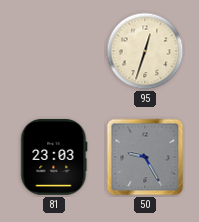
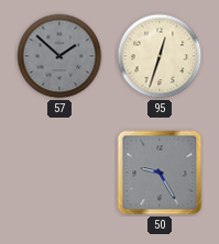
57: none -> 1:52 (59, 56)
81: 23:03 -> none (54, 157)
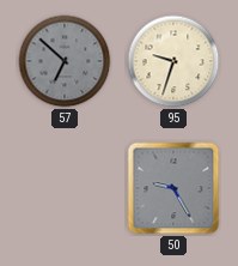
57: 1:52 -> 6:52 (65, 61)
95: 12:33 -> 9:33 (173, 61)
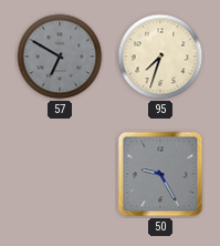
57: 6:52 -> 6:50 (60, 57)
95: 9:33 -> 7:33 (160, 57)
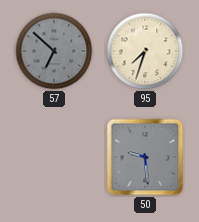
57: 6:50 -> 6:52 (54, 51)
50: 9:25 -> 9:29 (145, 157)
